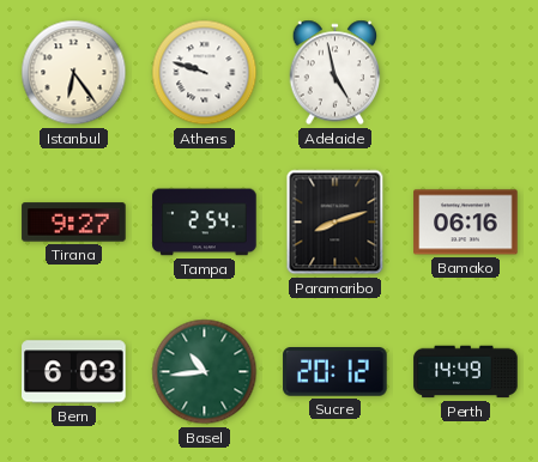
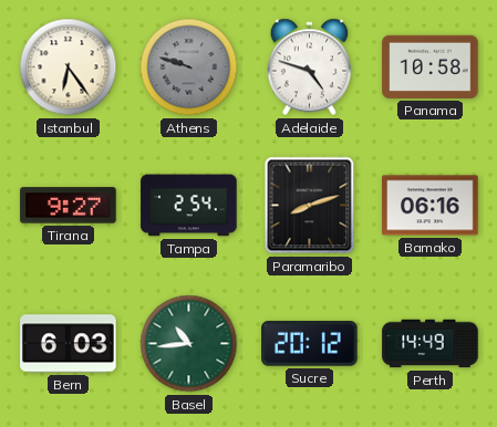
Athens dial: white -> grey (189, 67)
Adelaide: 4:58 -> 4:48 (310, 67)
Panama: none -> 10:58 (431, 66)
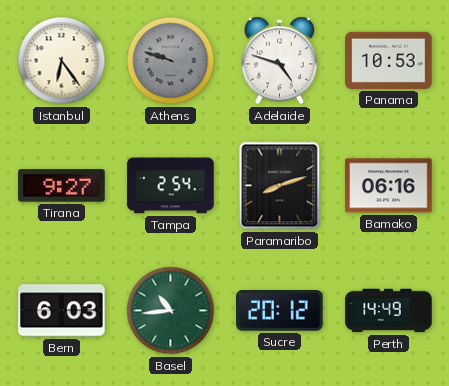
Panama: 10:58 -> 10:53 (389, 60)
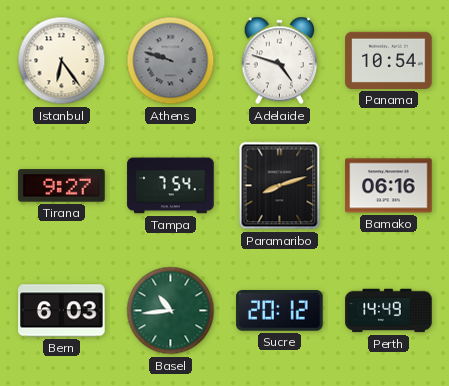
Panama: 10:53 -> 10:54 (389, 60)
Tampa: 2:54 -> 7:54 (171, 186)
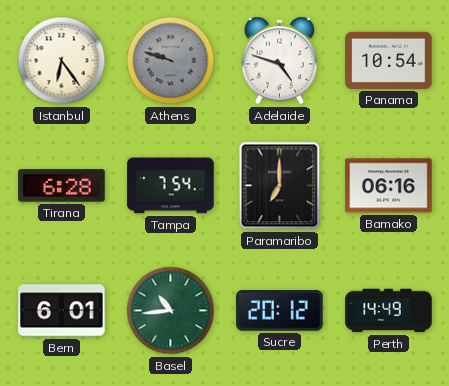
Tirana: 9:27 -> 6:28 (62, 186)
Paramaribo: 8:12 -> 7:00 (280, 186)
Bern: 6:03 -> 6:01 (62, 311)
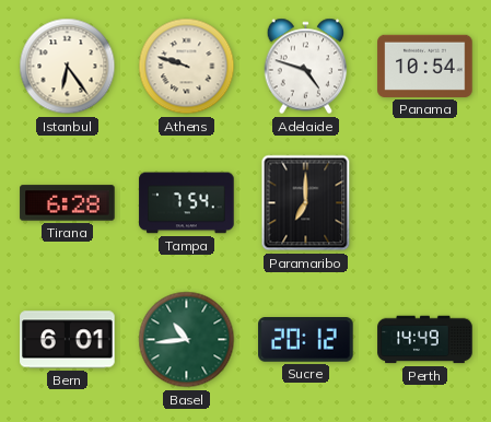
Athens dial: grey -> cream (187, 67)
Bamako: 06:16 -> none (389, 186)
